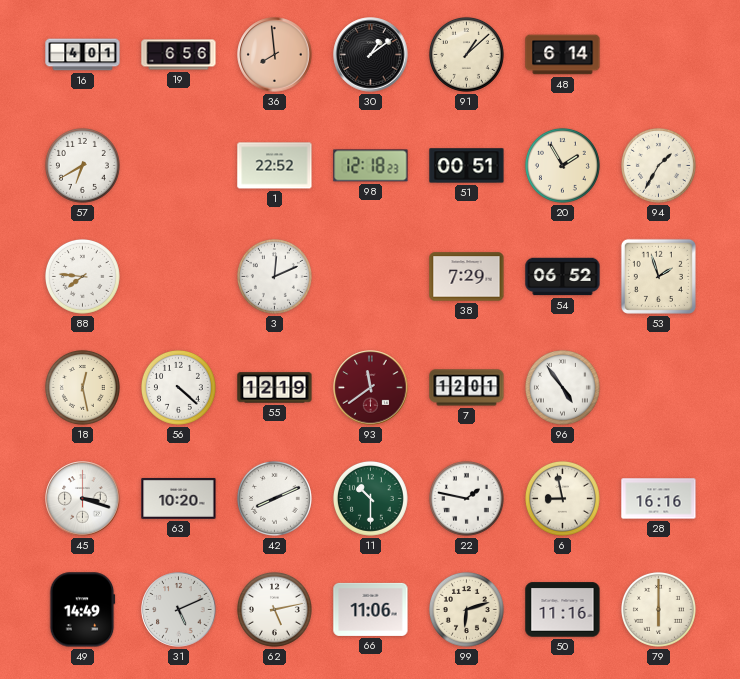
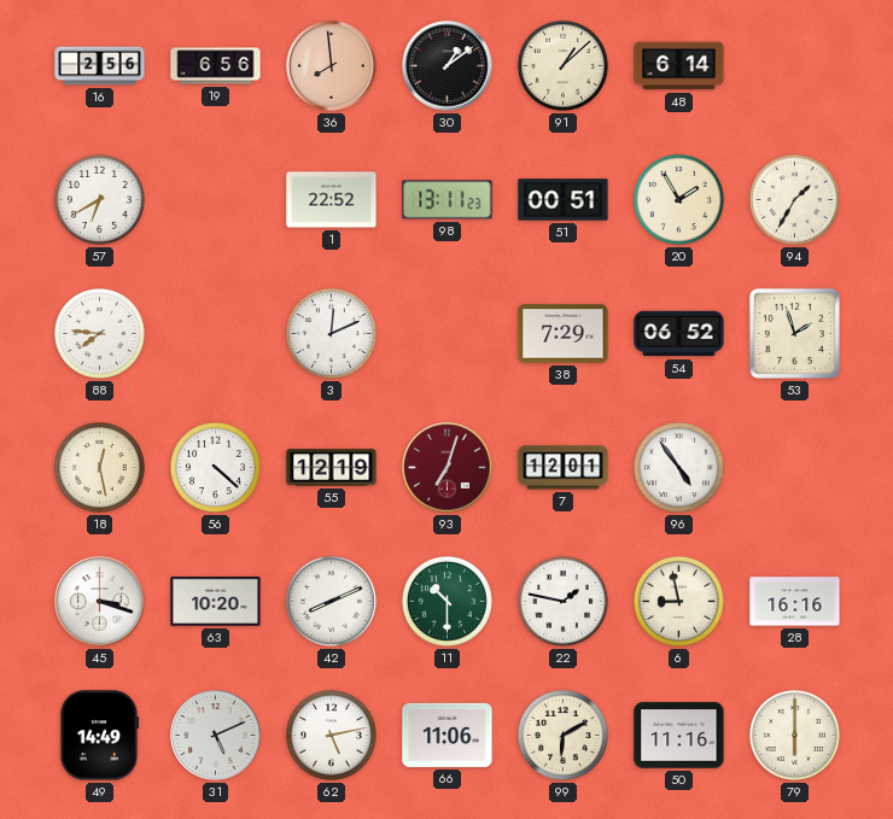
16: 4:01 -> 2:56 (100, 66)
98: 12:18 -> 13:11 (448, 200)
93: 11:39 -> 7:03 (448, 468)
99: 6:12 -> 6:10 (562, 735)
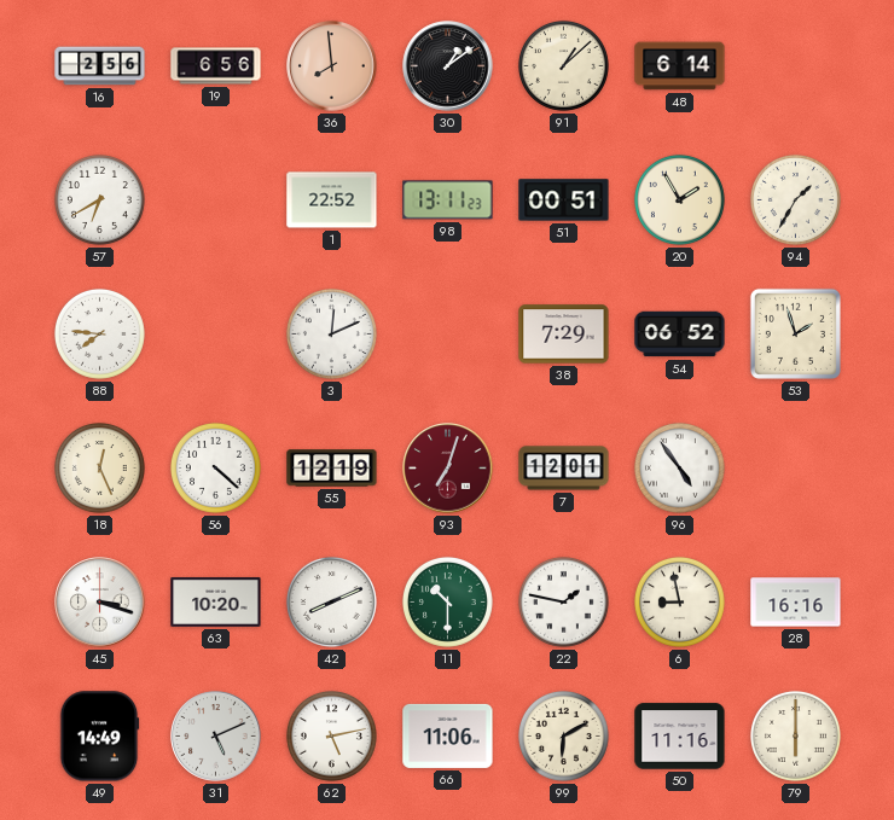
18: 12:28 -> 12:26 (99, 467)
